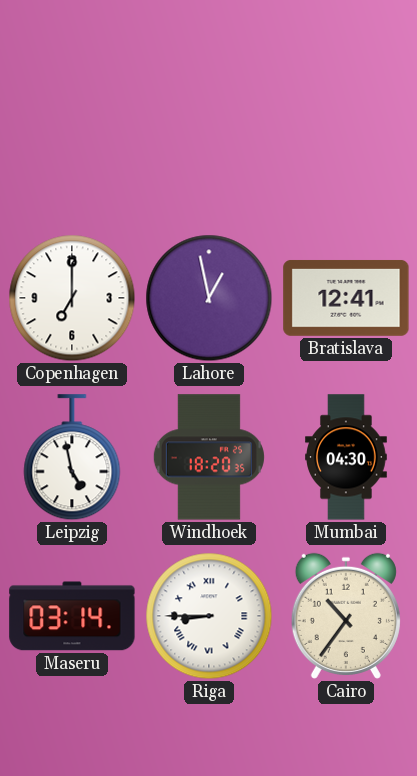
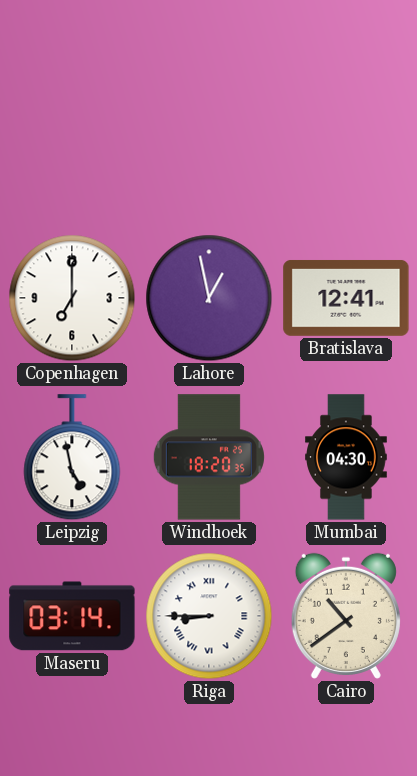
Cairo: 10:36 -> 10:39 (346, 616)
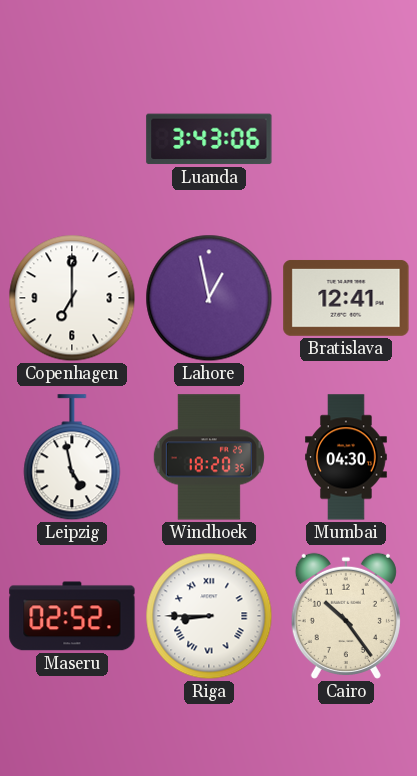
Luanda: none -> 3:43 (209, 139)
Maseru: 03:14 -> 02:52 (72, 616)
Cairo: 10:39 -> 10:24 (346, 616)
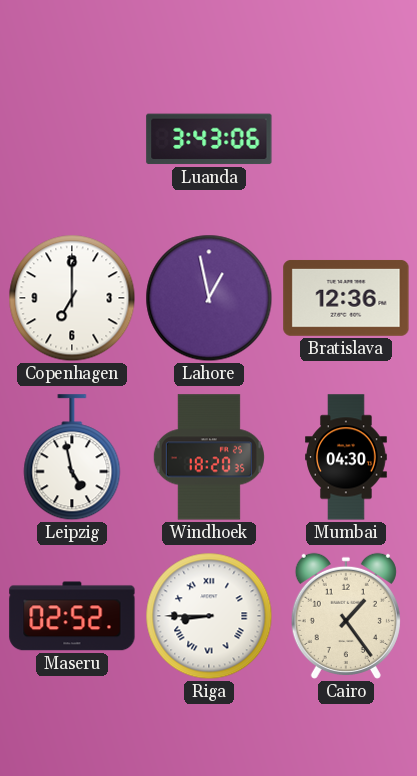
Bratislava: 12:41 -> 12:36 (346, 298)
Cairo: 10:24 -> 1:24 (346, 616)
